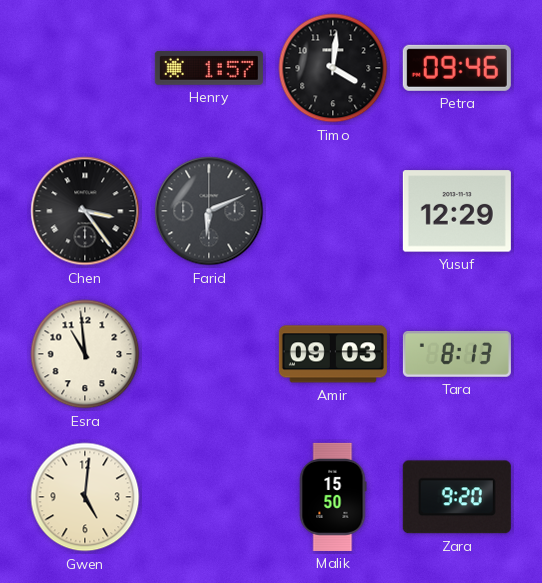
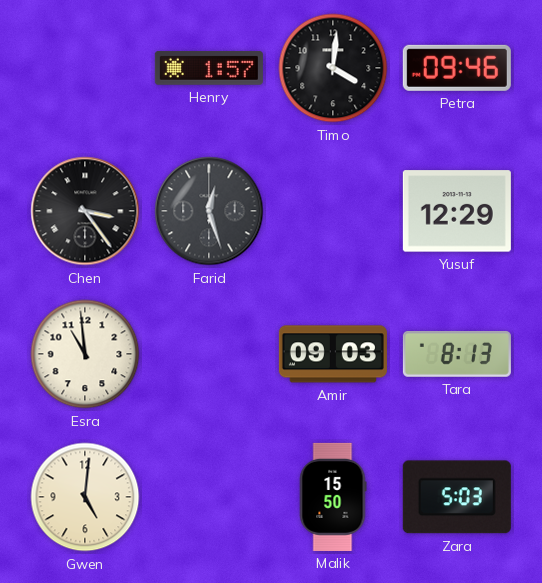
Farid: 6:11 -> 12:27 (209, 211)
Zara: 9:20 -> 5:03 (457, 497)
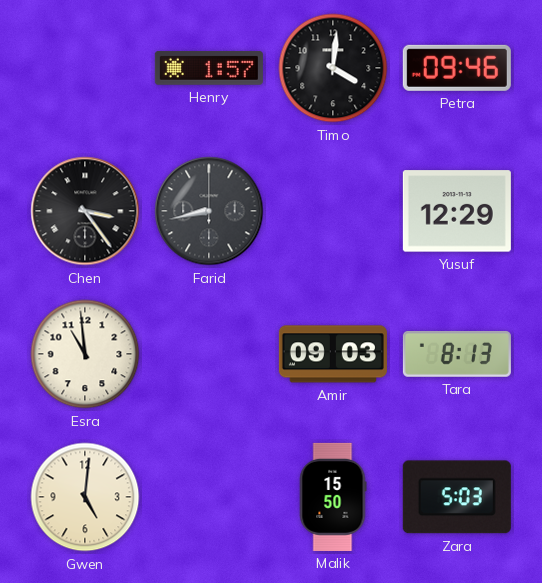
Farid: 12:27 -> 8:43 (209, 211)
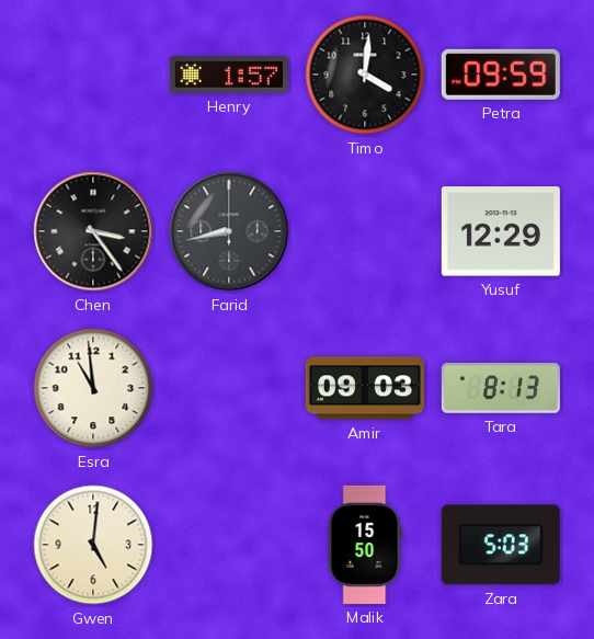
Petra: 09:46 -> 09:59 (501, 75)
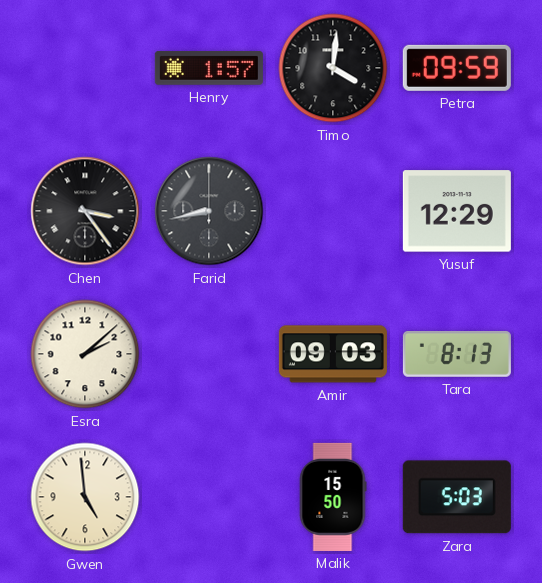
Esra: 10:59 -> 2:08 (85, 354)
Gwen: 5:01 -> 4:59 (85, 497)
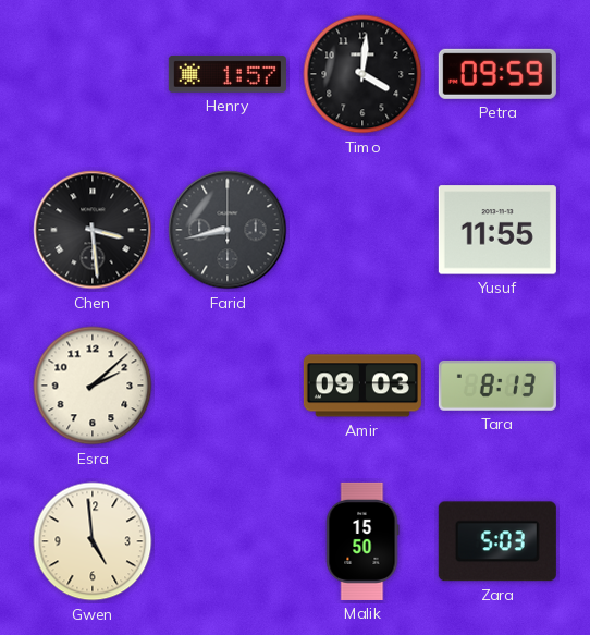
Chen: 3:24 -> 3:29 (93, 230)
Yusuf: 12:29 -> 11:55 (497, 230)
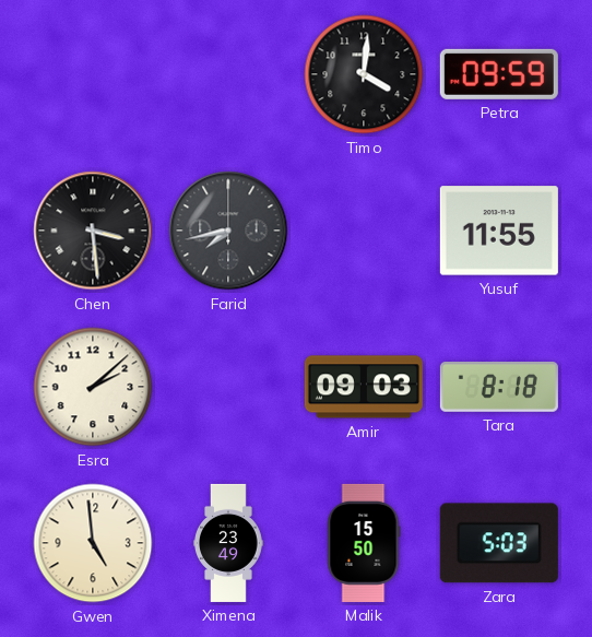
Henry: 1:57 -> none (228, 74)
Farid: 8:43 -> 7:43 (228, 231)
Tara: 8:13 -> 8:18 (499, 387)
Ximena: none -> 23:49 (229, 543)
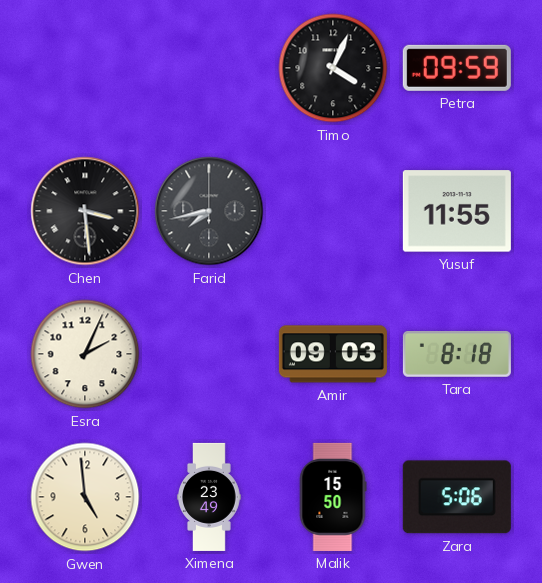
Timo: 4:01 -> 4:04 (333, 68)
Esra: 2:08 -> 2:04 (85, 354)
Zara: 5:03 -> 5:06 (457, 497)
